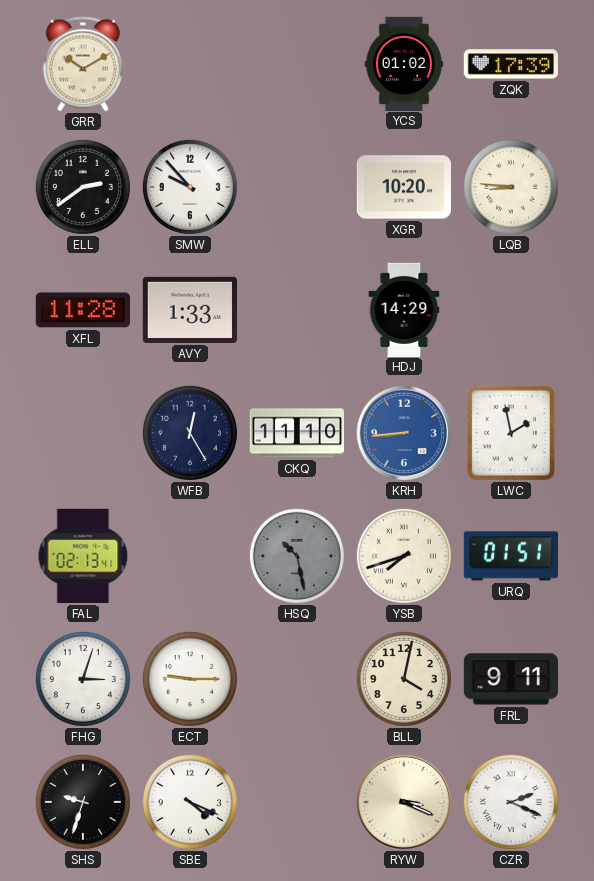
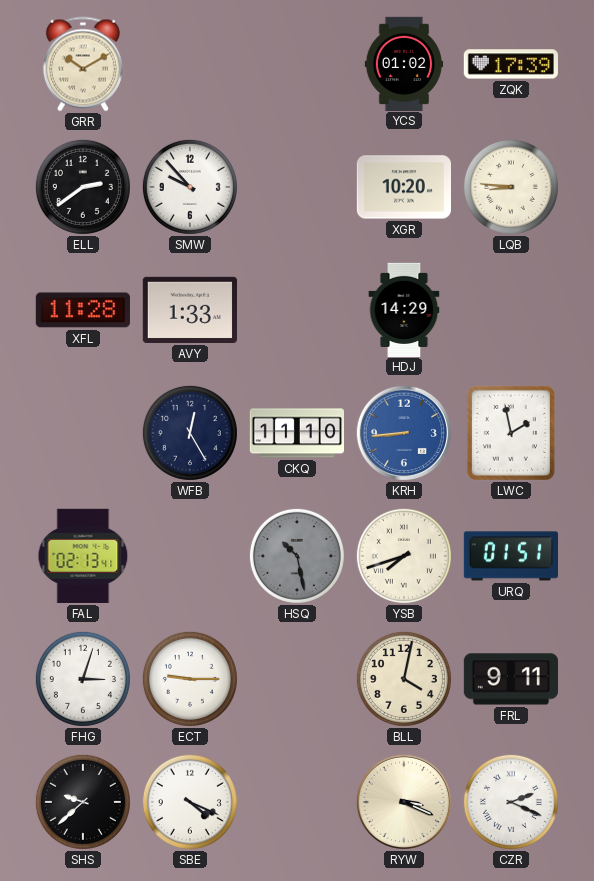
SHS: 9:33 -> 9:38 (83, 802)
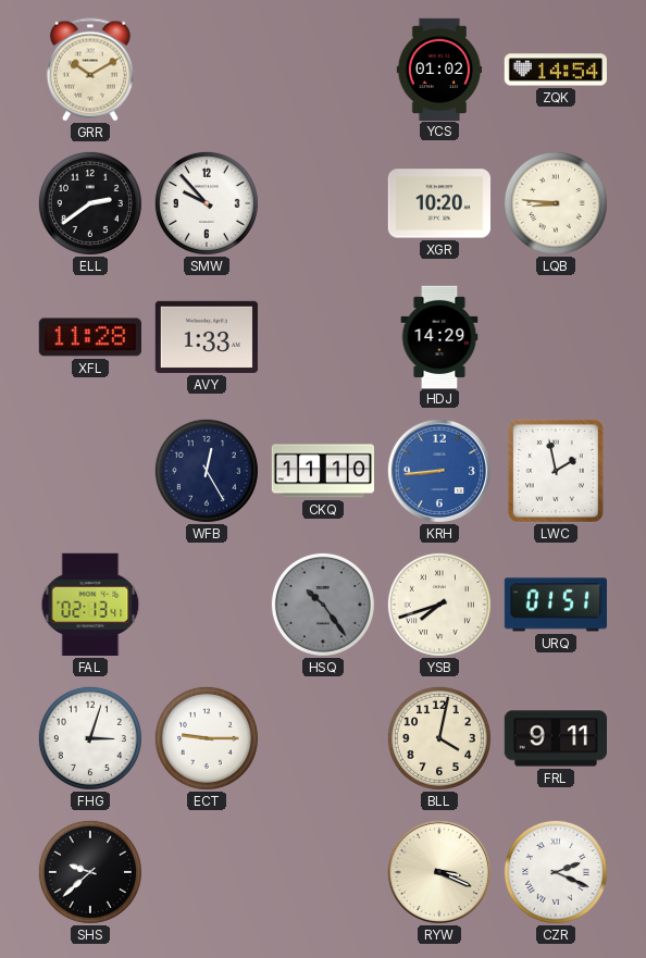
ZQK: 17:39 -> 14:54 (556, 70)
HSQ: 10:28 -> 10:24 (323, 605)
SBE: 4:19 -> none (190, 802)
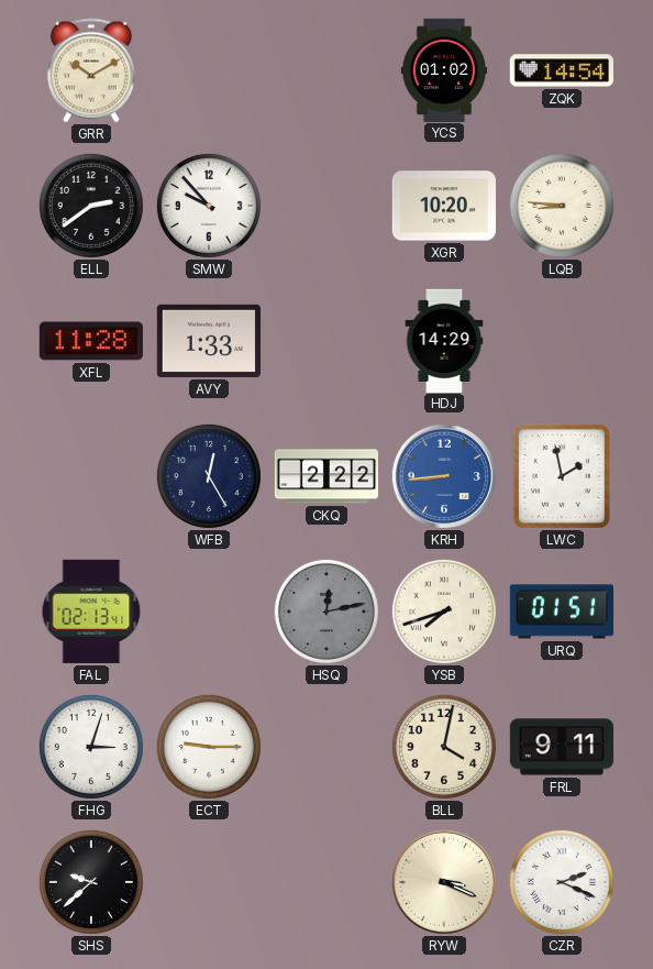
CKQ: 11:10 -> 2:22 (325, 476)
HSQ: 10:24 -> 12:13 (326, 612)
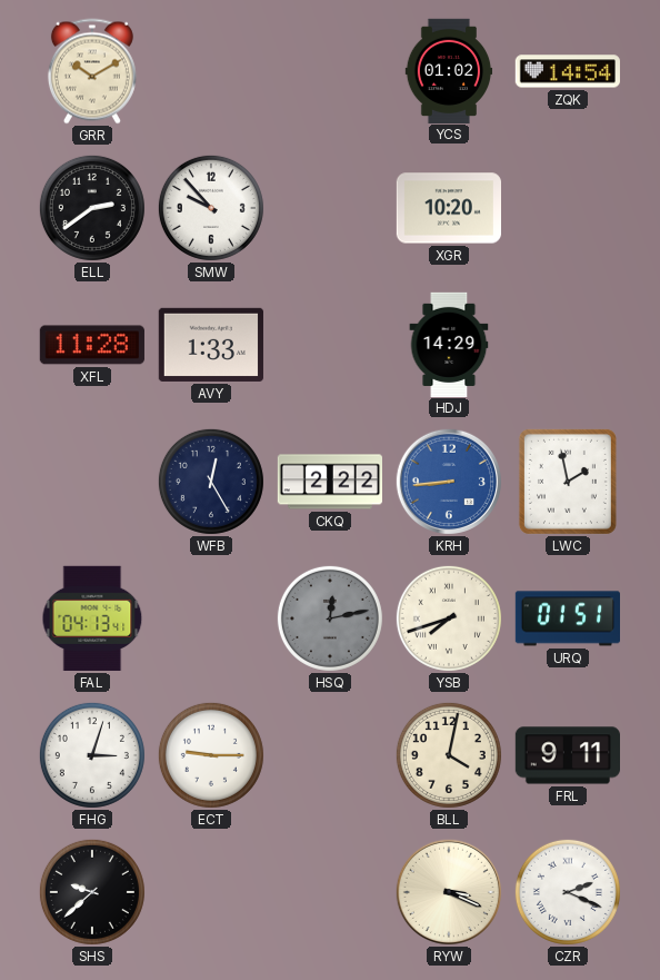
LQB: 8:46 -> none (562, 206)
FAL: 02:13 -> 04:13 (92, 618)
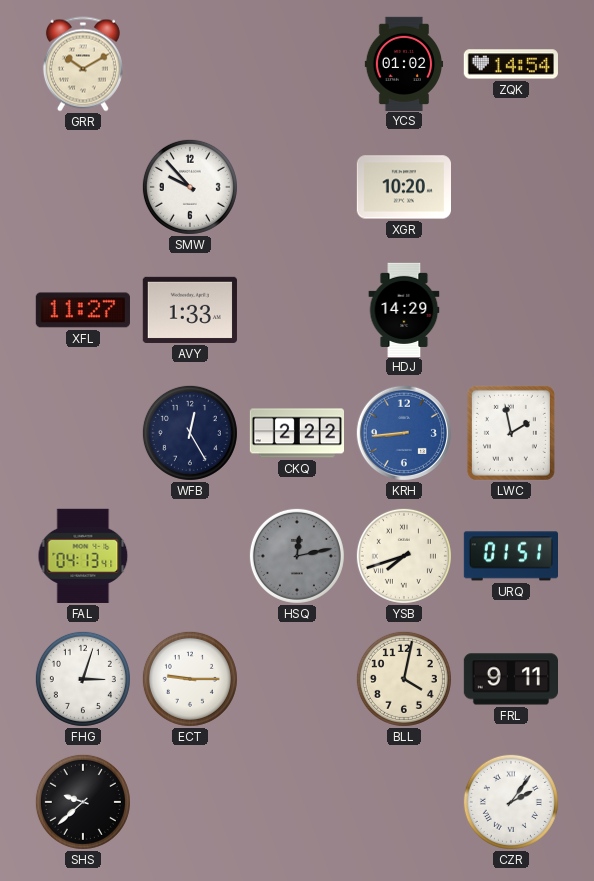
ELL: 2:39 -> none (92, 208)
XFL: 11:28 -> 11:27 (83, 310)
RYW: 3:19 -> none (449, 892)
CZR: 2:19 -> 2:06 (511, 802)
